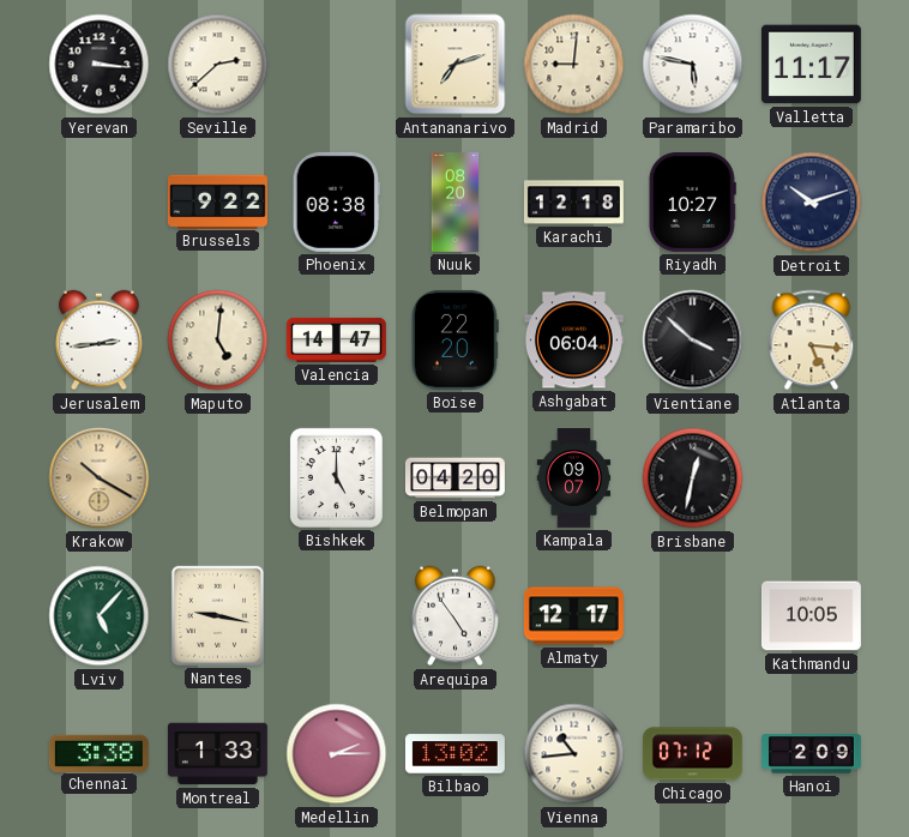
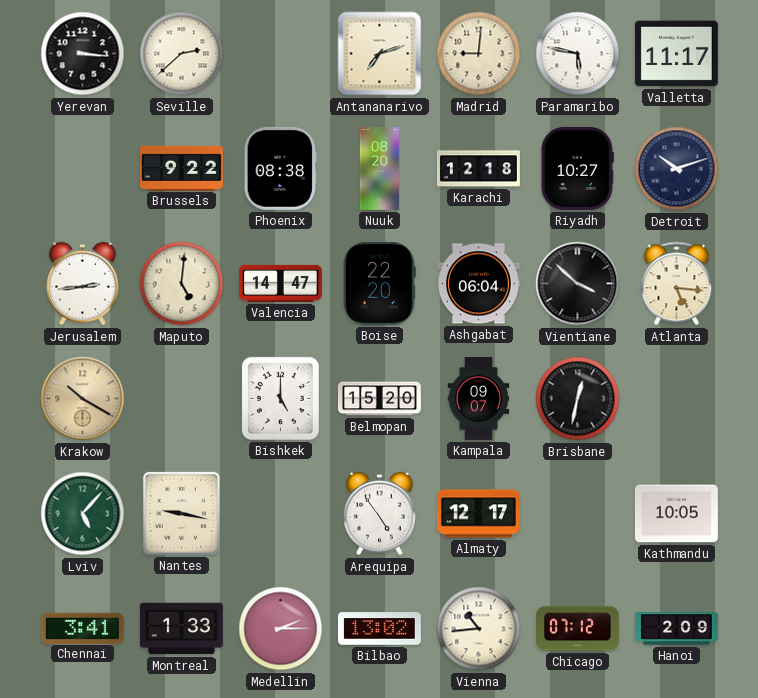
Belmopan: 04:20 -> 15:20 (379, 399)
Chennai: 3:38 -> 3:41 (82, 628)
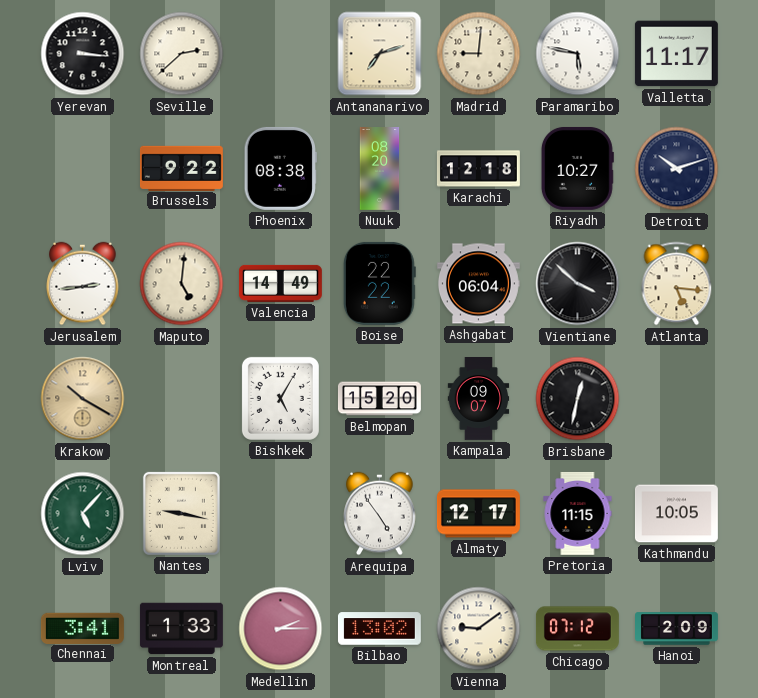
Valencia: 14:47 -> 14:49 (280, 283)
Boise: 22:20 -> 22:22 (379, 283)
Bishkek: 5:00 -> 5:05 (280, 398)
Pretoria: none -> 11:15 (578, 513)
Vienna: 10:44 -> 9:09 (479, 629)
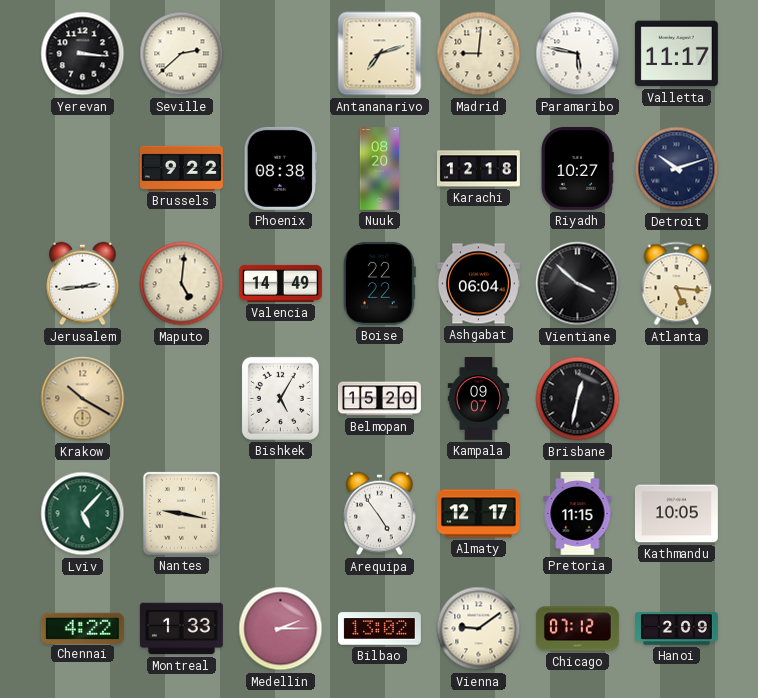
Chennai: 3:41 -> 4:22 (82, 628)
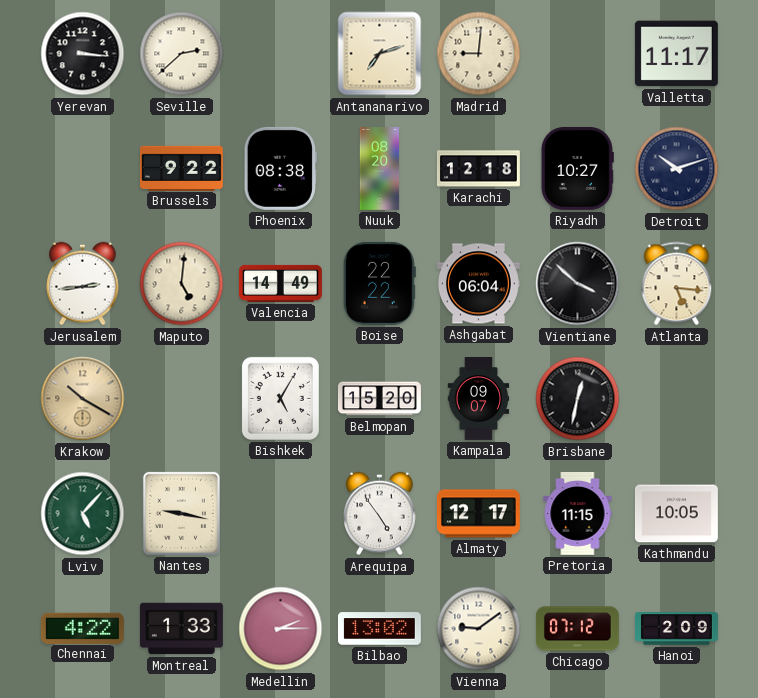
Paramaribo: 5:47 -> none (578, 54)
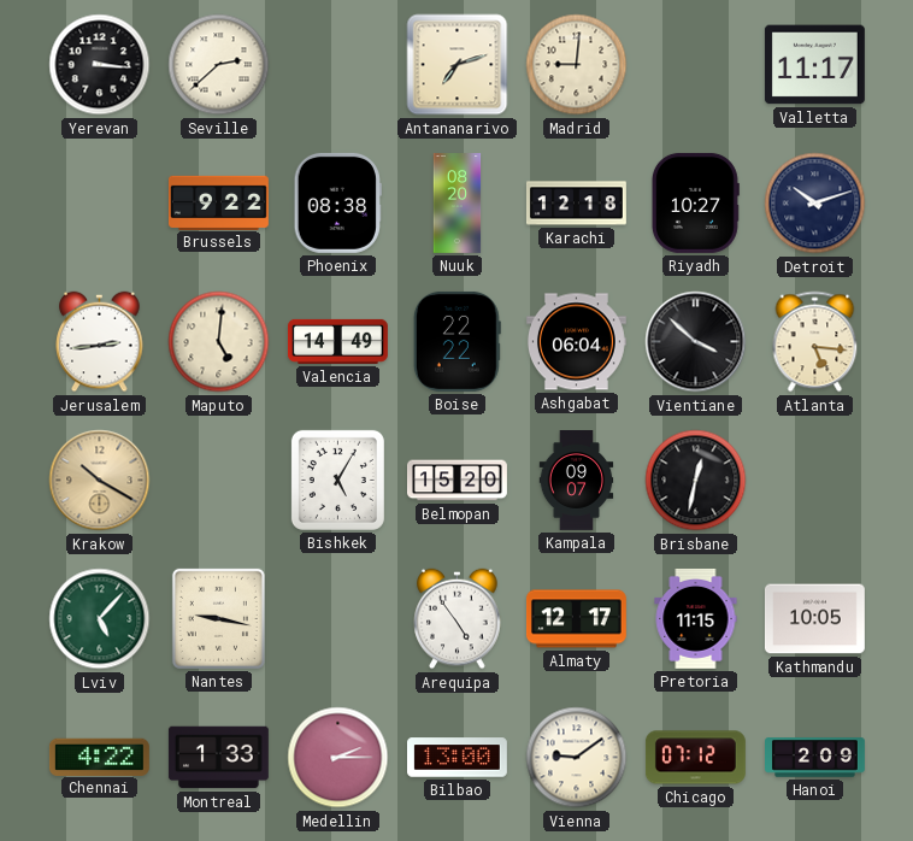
Bilbao: 13:02 -> 13:00 (456, 758)
